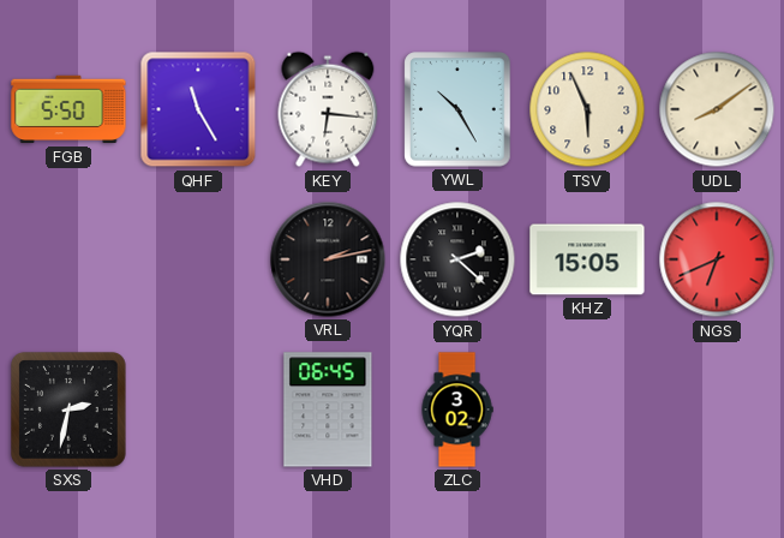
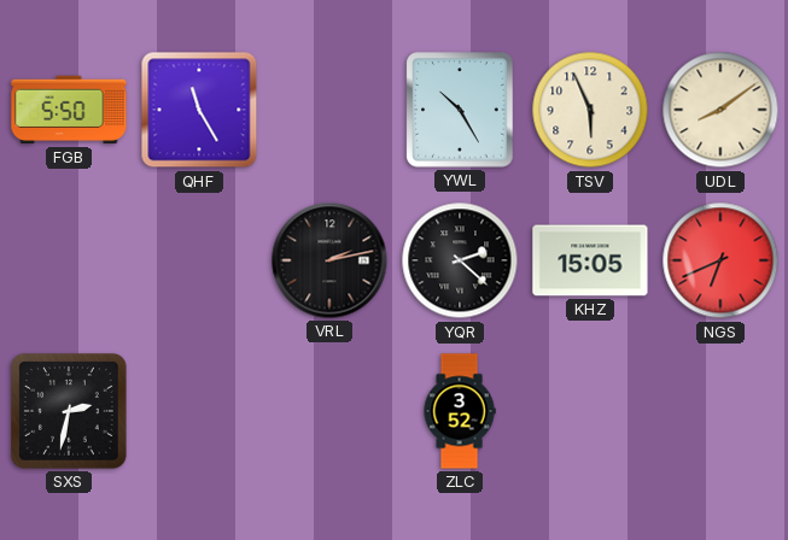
KEY: 6:16 -> none (328, 109)
VHD: 06:45 -> none (328, 410)
ZLC: 3:02 -> 3:52 (460, 411)
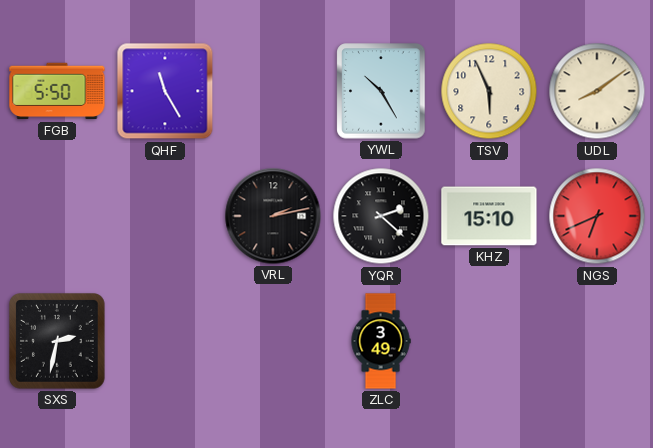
KHZ: 15:05 -> 15:10 (489, 216)
ZLC: 3:52 -> 3:49 (381, 341)
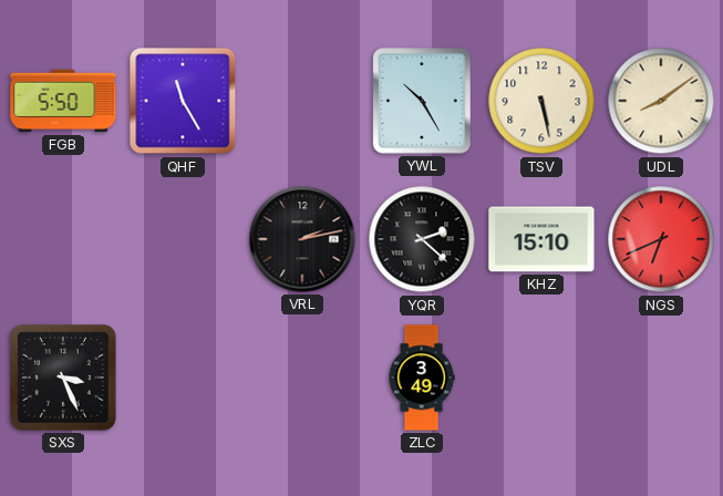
TSV: 5:56 -> 5:28 (541, 101)
SXS: 2:32 -> 3:26 (64, 379)
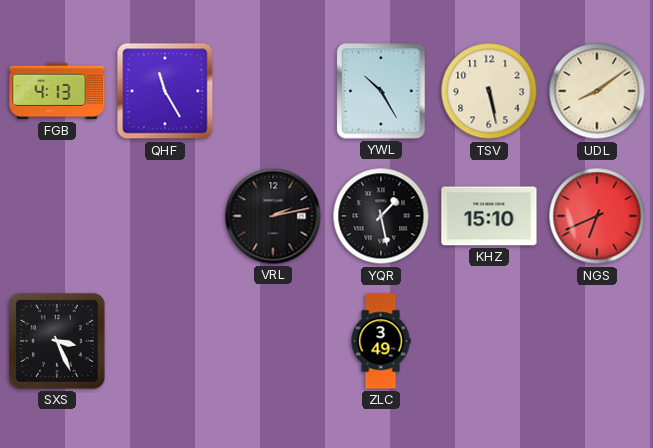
FGB: 5:50 -> 4:13 (57, 91)
YQR: 2:22 -> 1:28 (381, 216)
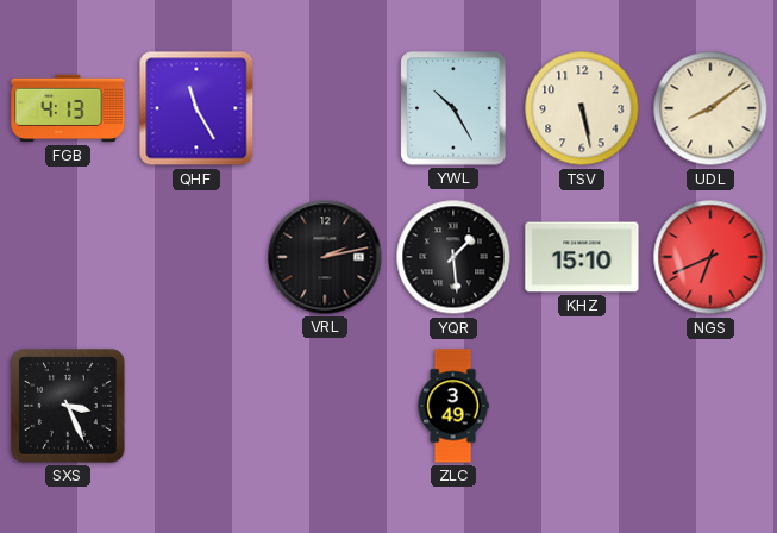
YQR: 1:28 -> 1:29 (453, 257)
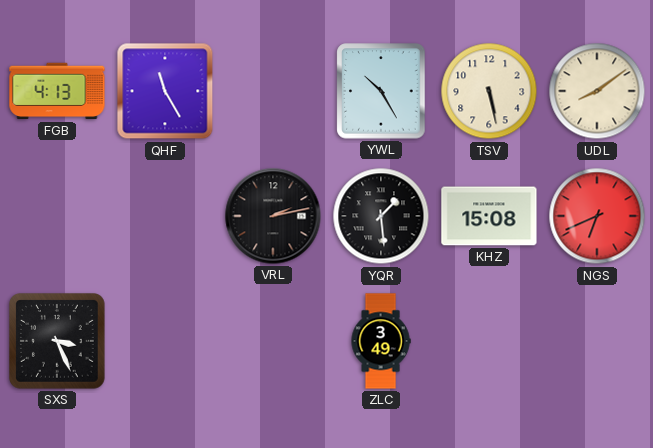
KHZ: 15:10 -> 15:08 (489, 216)
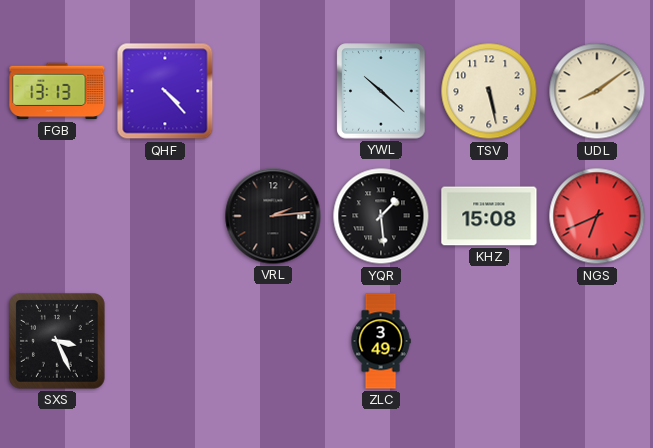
FGB: 4:13 -> 13:13 (57, 91)
QHF: 11:25 -> 4:23 (165, 91)
YWL: 10:25 -> 10:22 (381, 91)
VRL: 2:13 -> 2:14 (273, 216)
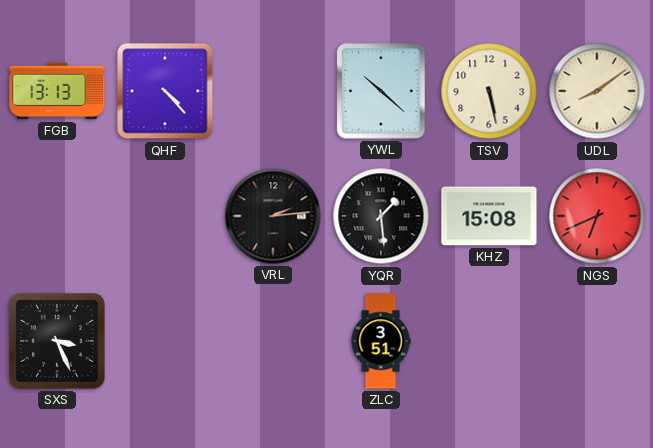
ZLC: 3:49 -> 3:51 (381, 341)
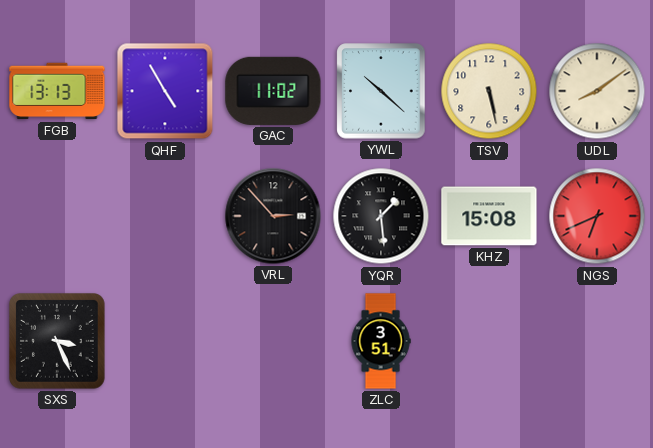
QHF: 4:23 -> 4:55 (165, 91)
GAC: none -> 11:02 (273, 91)
VRL: 2:14 -> 2:53 (273, 216)
